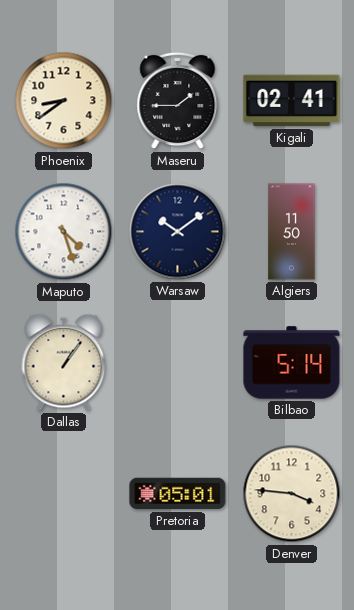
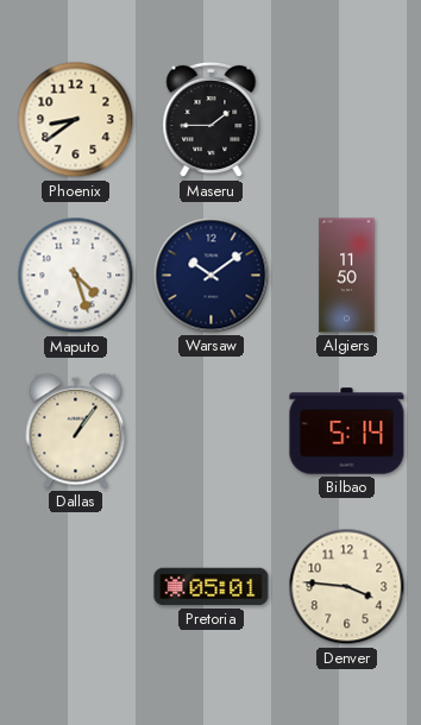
Kigali: 02:41 -> none (292, 101)
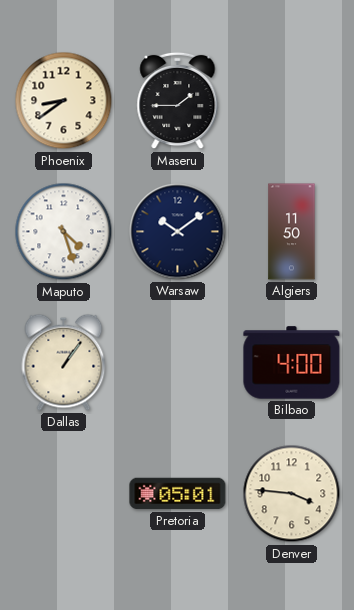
Bilbao: 5:14 -> 4:00 (292, 363)
